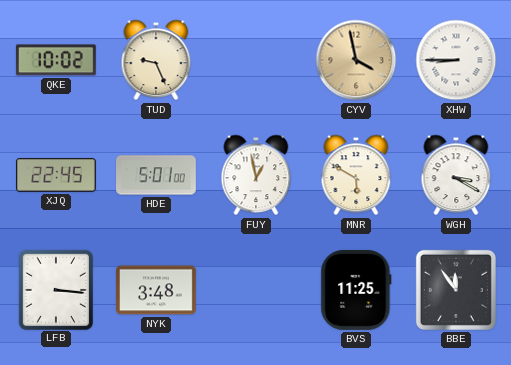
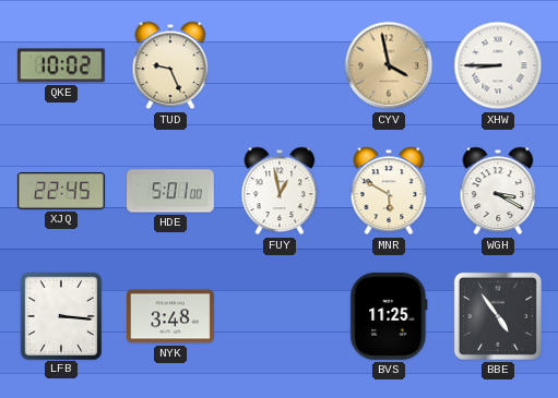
BBE: 11:54 -> 4:54 (498, 316)
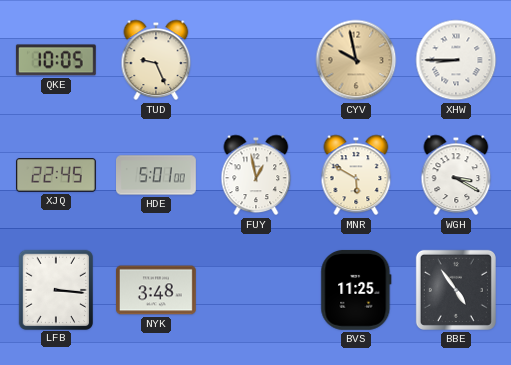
QKE: 10:02 -> 10:05 (56, 60)
CYV: 3:58 -> 9:58 (356, 60)
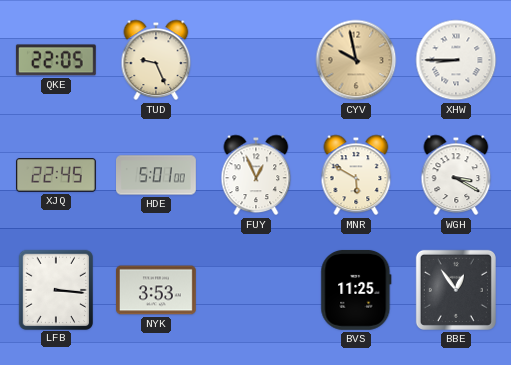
QKE: 10:05 -> 22:05 (56, 60)
FUY: 12:58 -> 12:56 (256, 175)
NYK: 3:48 -> 3:53 (157, 290)
BBE: 4:54 -> 12:54 (456, 290)
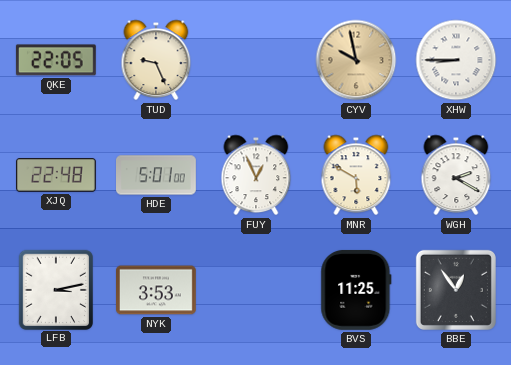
XJQ: 22:45 -> 22:48 (57, 175)
WGH: 3:20 -> 2:20 (456, 175)
LFB: 3:16 -> 3:13 (55, 289)
